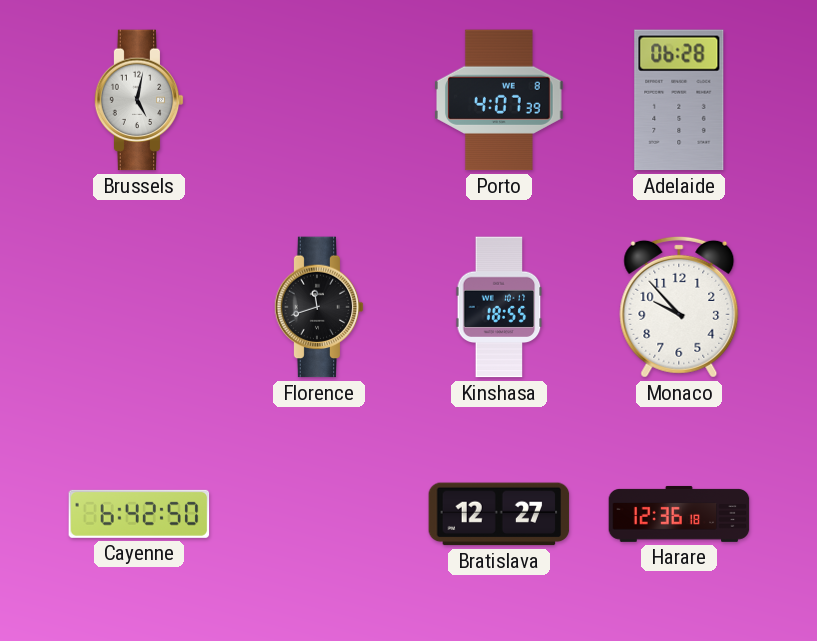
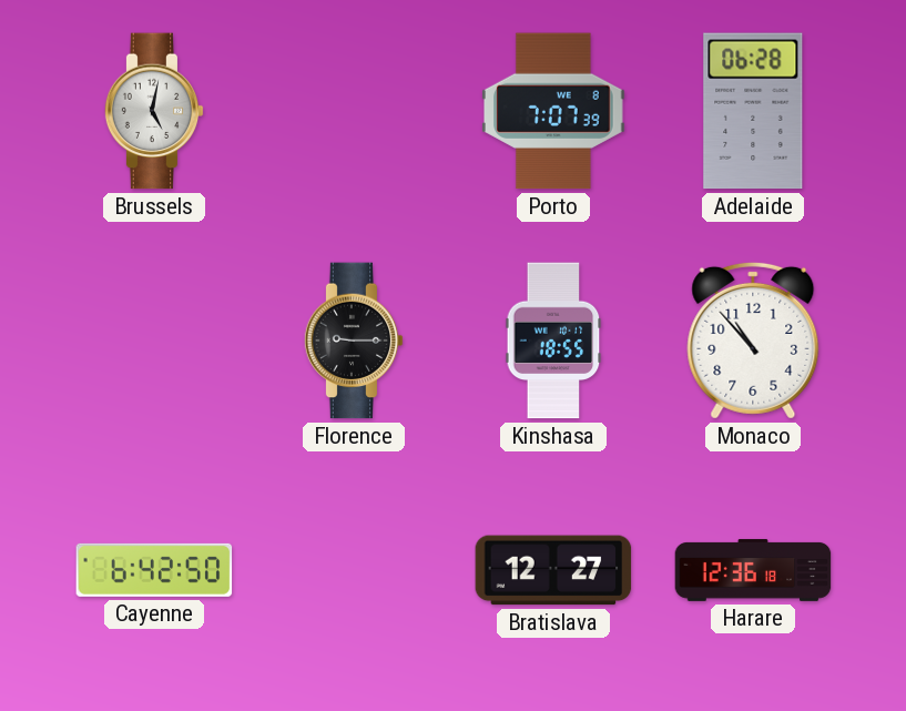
Porto: 4:07 -> 7:07 (554, 111)
Florence: 11:42 -> 9:15 (354, 341)
Monaco: 9:53 -> 10:53 (753, 341)
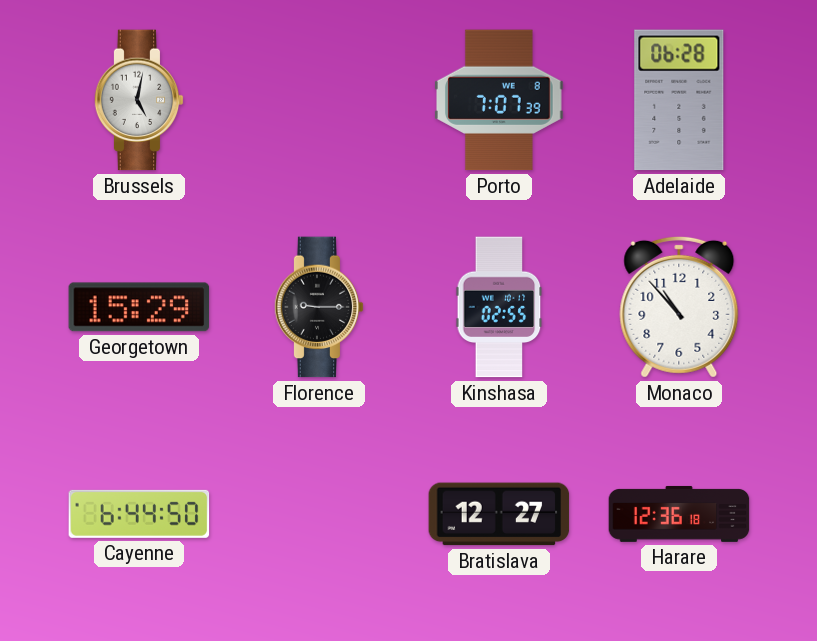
Georgetown: none -> 15:29 (139, 307)
Kinshasa: 18:55 -> 02:55 (499, 307)
Cayenne: 6:42 -> 6:44 (139, 514)
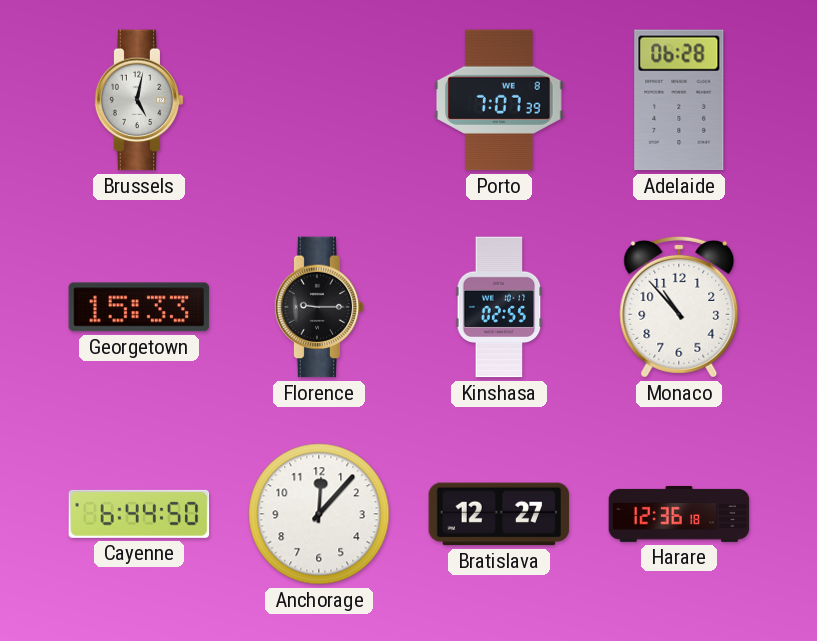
Georgetown: 15:29 -> 15:33 (139, 307)
Anchorage: none -> 12:07 (319, 514)
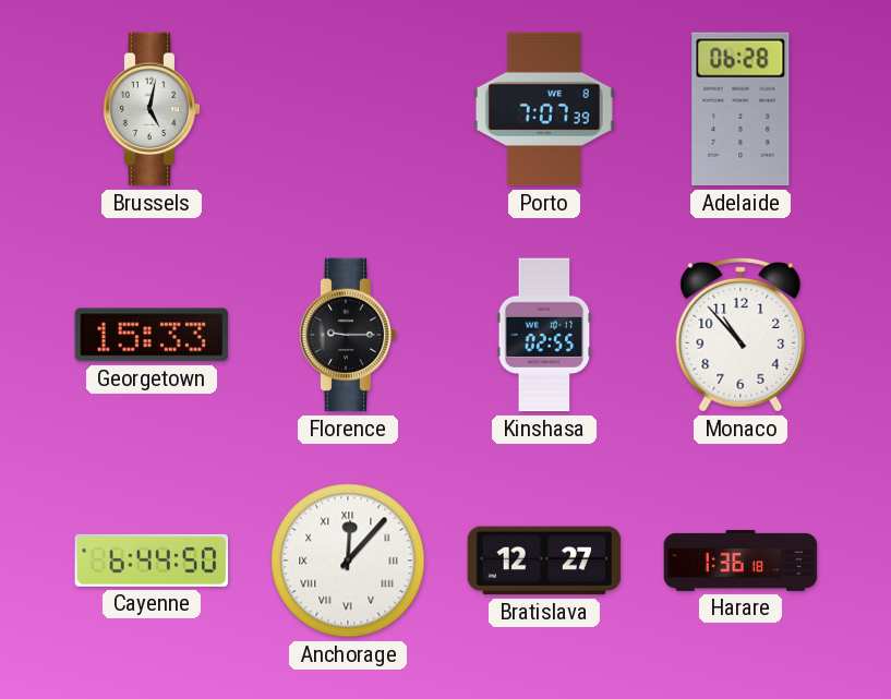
Anchorage numerals: Arabic -> Roman (348, 561)
Harare: 12:36 -> 1:36 (741, 561)
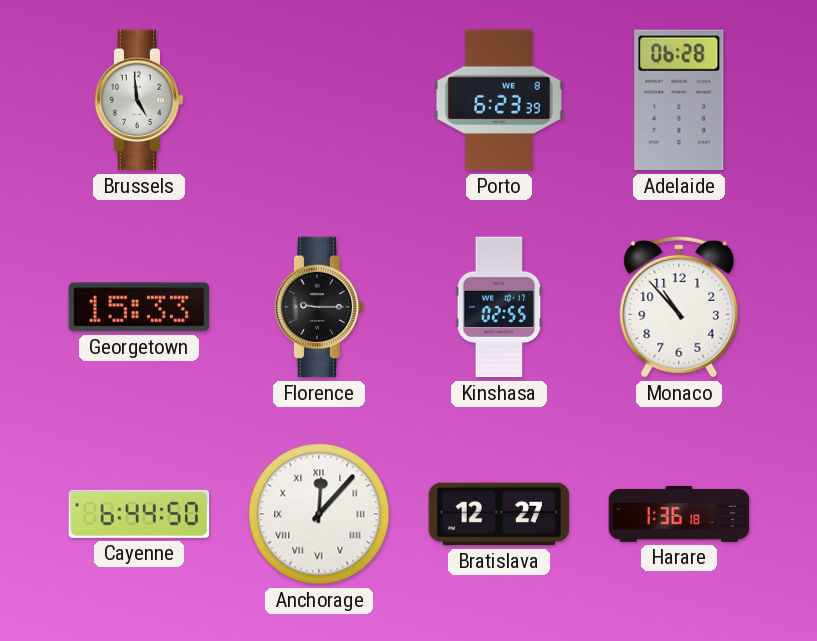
Brussels: 5:02 -> 4:59 (139, 100)
Porto: 7:07 -> 6:23 (500, 100)
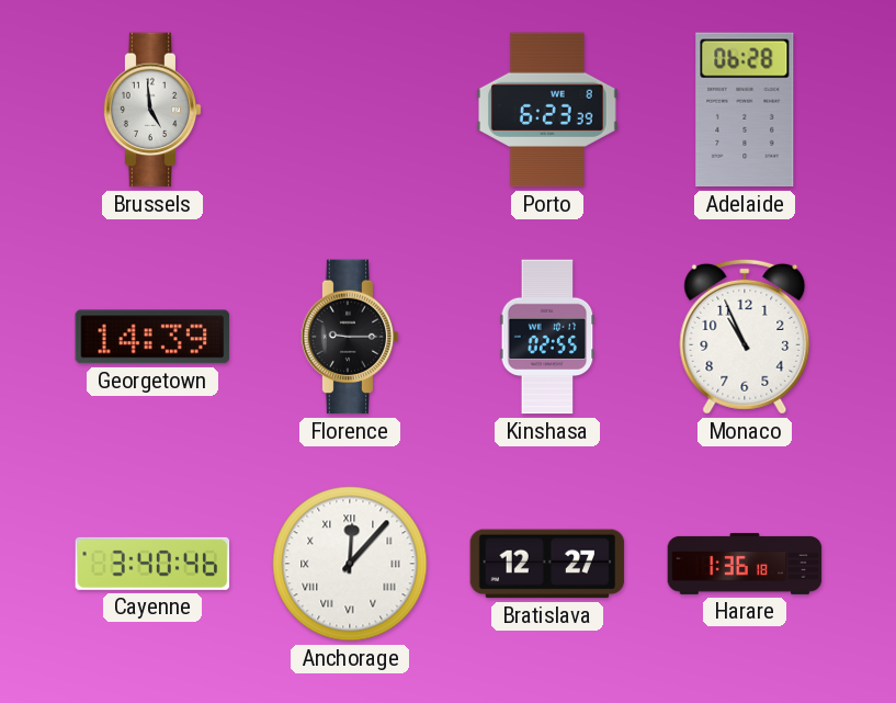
Georgetown: 15:33 -> 14:39 (152, 337)
Monaco: 10:53 -> 10:56 (745, 337)
Cayenne: 6:44 -> 3:40 (152, 564)
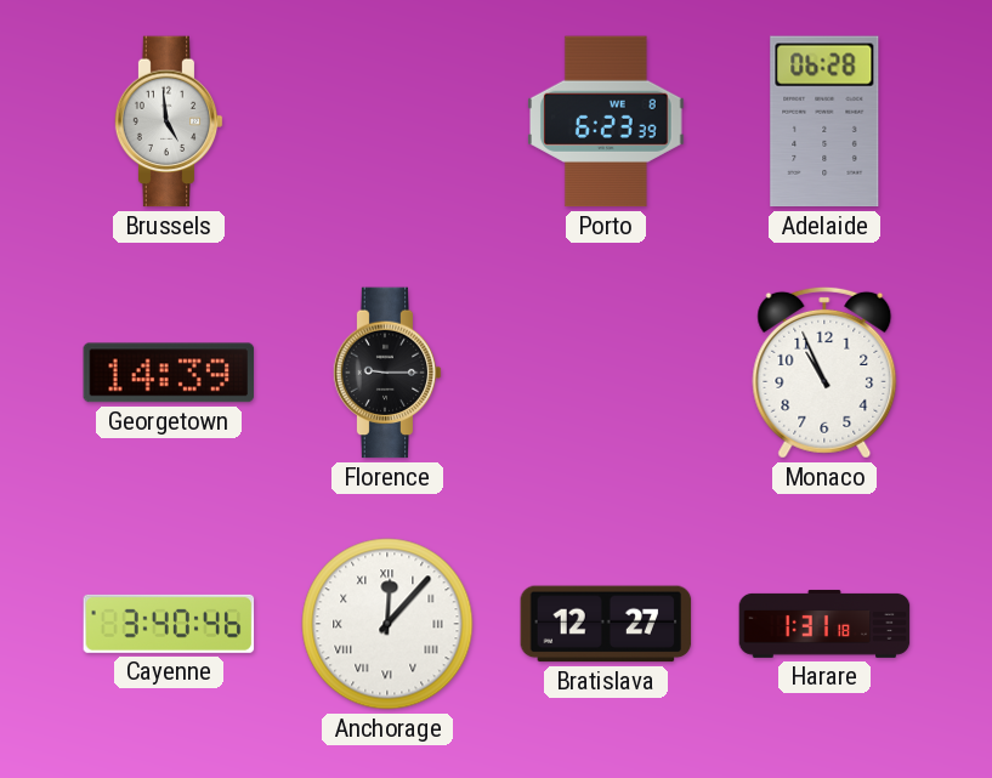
Kinshasa: 02:55 -> none (547, 337)
Harare: 1:36 -> 1:31 (824, 624)
